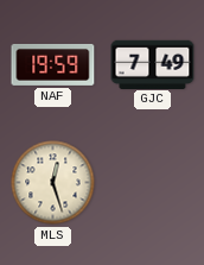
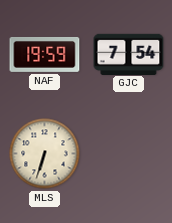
GJC: 7:49 -> 7:54 (129, 54)
MLS: 12:27 -> 6:33 (45, 154)
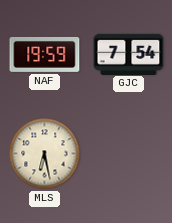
MLS: 6:33 -> 6:28 (45, 154)
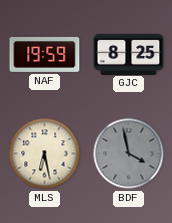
GJC: 7:54 -> 8:25 (129, 54)
BDF: none -> 3:58 (129, 154)
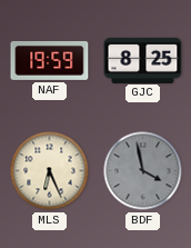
MLS: 6:28 -> 6:26 (50, 171)
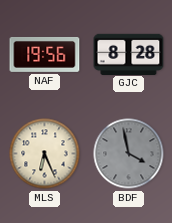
NAF: 19:59 -> 19:56 (45, 54)
GJC: 8:25 -> 8:28 (129, 54)
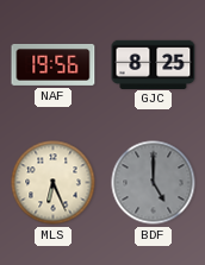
GJC: 8:28 -> 8:25 (154, 64)
BDF: 3:58 -> 5:00 (154, 183)
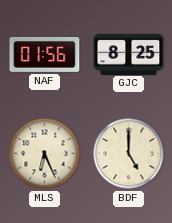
NAF: 19:56 -> 01:56 (45, 54)
BDF dial: grey -> cream (129, 154)
